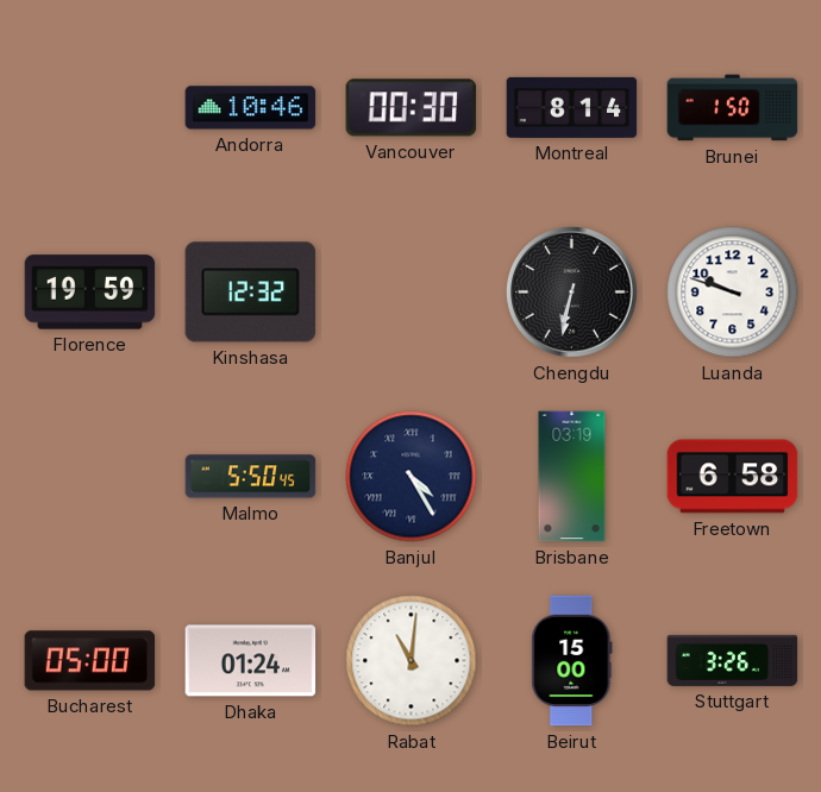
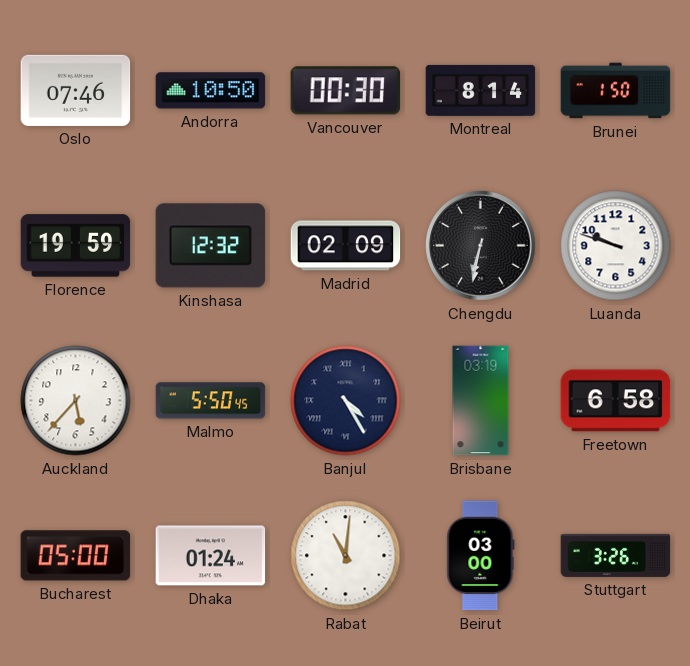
Oslo: none -> 07:46 (76, 90)
Andorra: 10:46 -> 10:50 (211, 91)
Madrid: none -> 02:09 (346, 246)
Auckland: none -> 5:37 (76, 401)
Beirut: 15:00 -> 03:00 (481, 556)
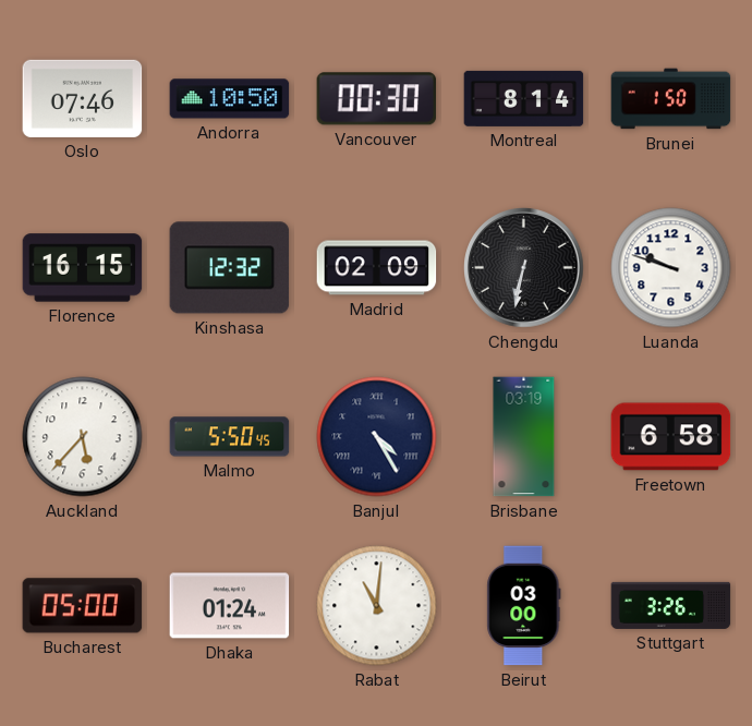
Florence: 19:59 -> 16:15 (83, 268)
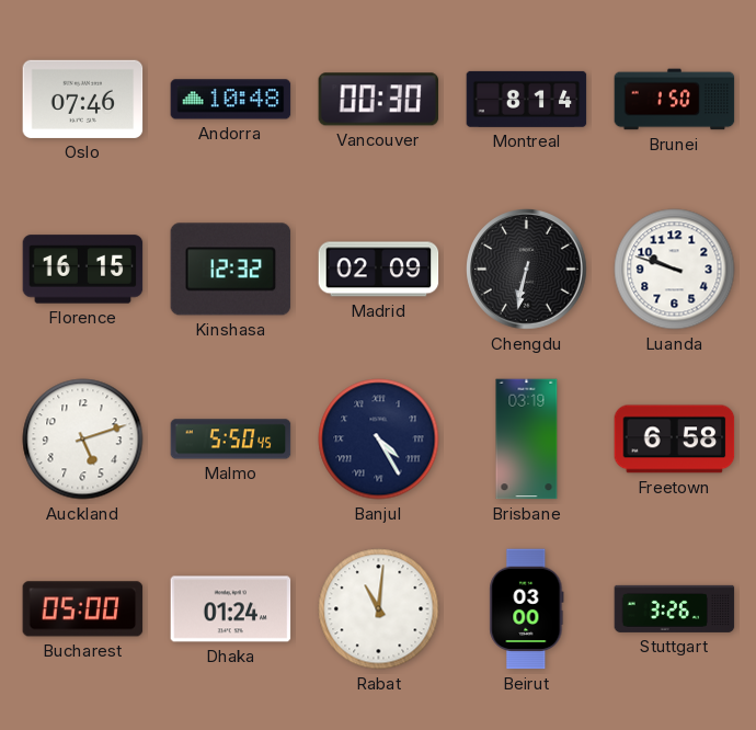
Andorra: 10:50 -> 10:48 (231, 100)
Auckland: 5:37 -> 5:12 (83, 440)
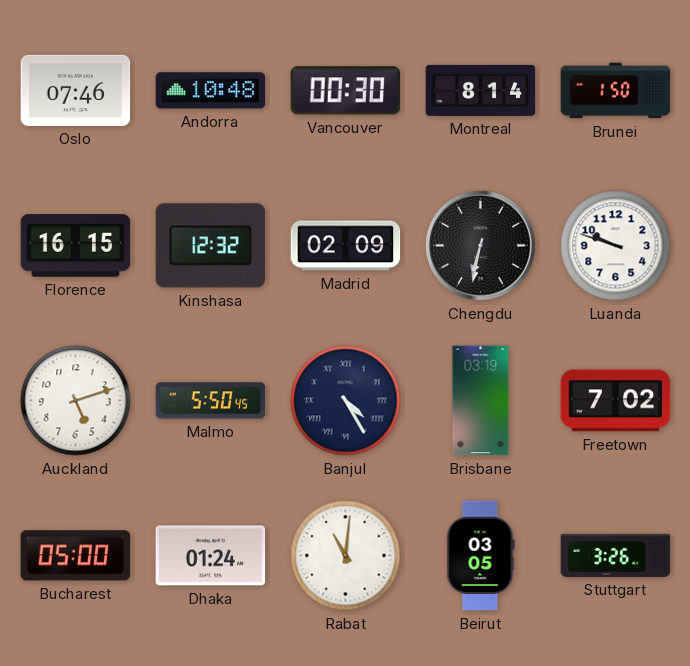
Freetown: 6:58 -> 7:02 (616, 401)
Beirut: 03:00 -> 03:05 (481, 556)
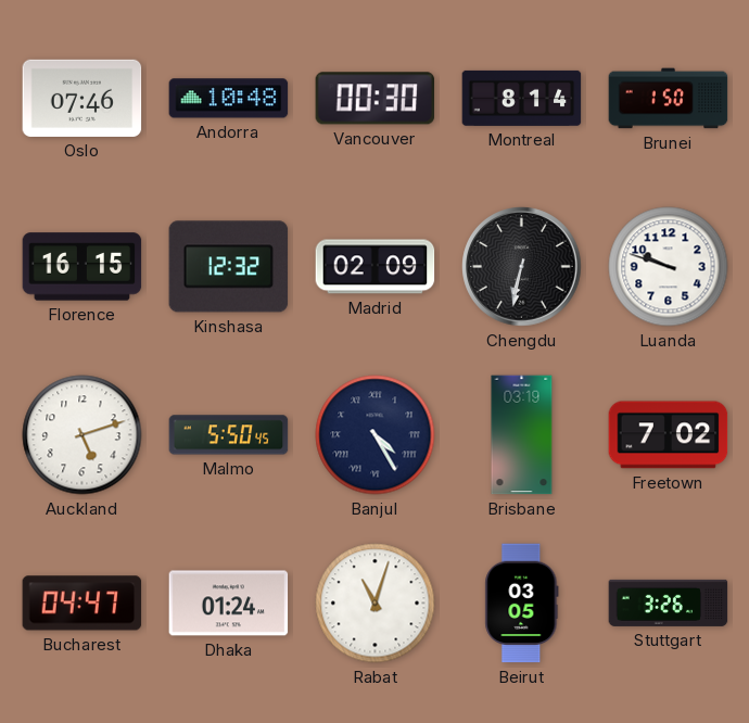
Bucharest: 05:00 -> 04:47 (82, 604)
Rabat: 11:01 -> 11:03 (376, 604)
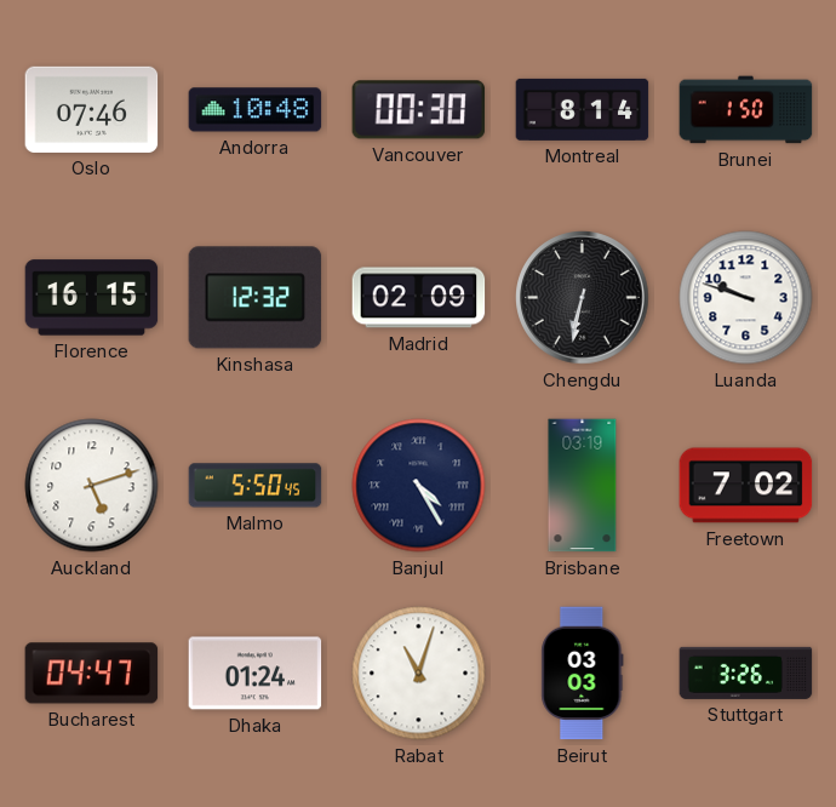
Beirut: 03:05 -> 03:03 (583, 674)
